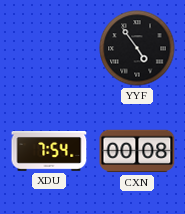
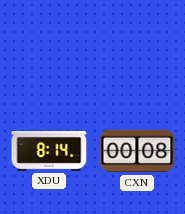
YYF: 4:54 -> none (137, 48)
XDU: 7:54 -> 8:14 (49, 152)
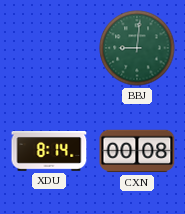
BBJ: none -> 9:01 (137, 48)
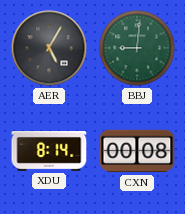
AER: none -> 5:05 (49, 48)
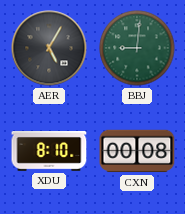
XDU: 8:14 -> 8:10 (49, 152)
